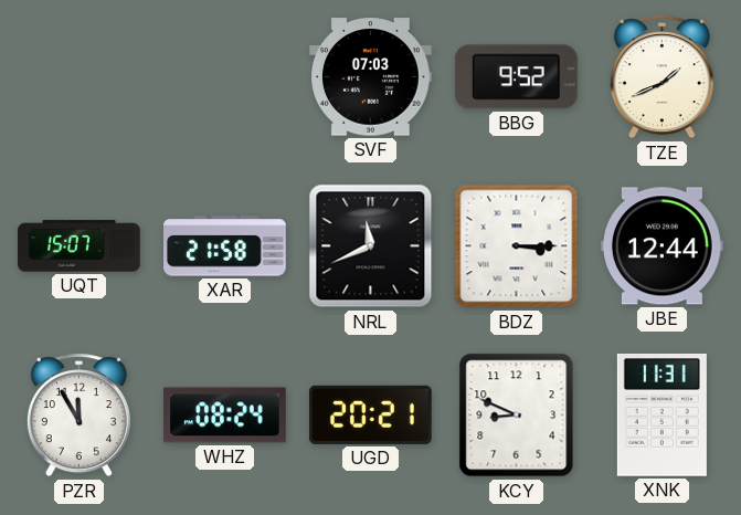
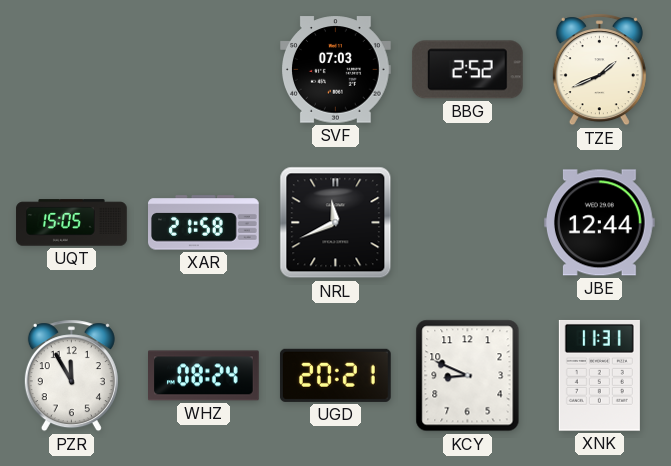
BBG: 9:52 -> 2:52 (467, 70)
UQT: 15:07 -> 15:05 (72, 223)
BDZ: 3:15 -> none (517, 246)
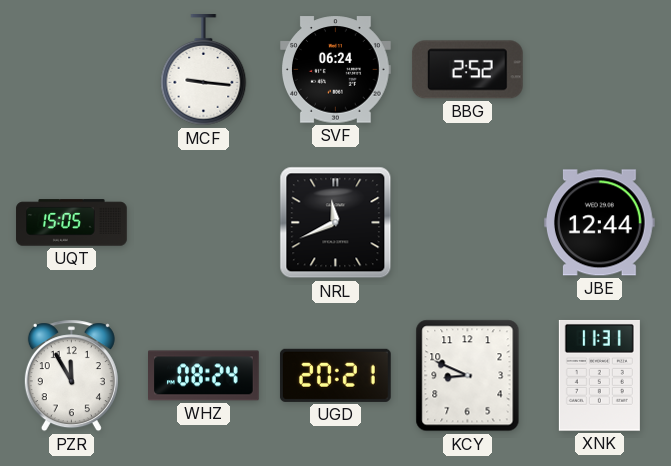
MCF: none -> 9:16 (204, 71)
SVF: 07:03 -> 06:24 (336, 70)
TZE: 1:41 -> none (599, 70)
XAR: 21:58 -> none (204, 223)
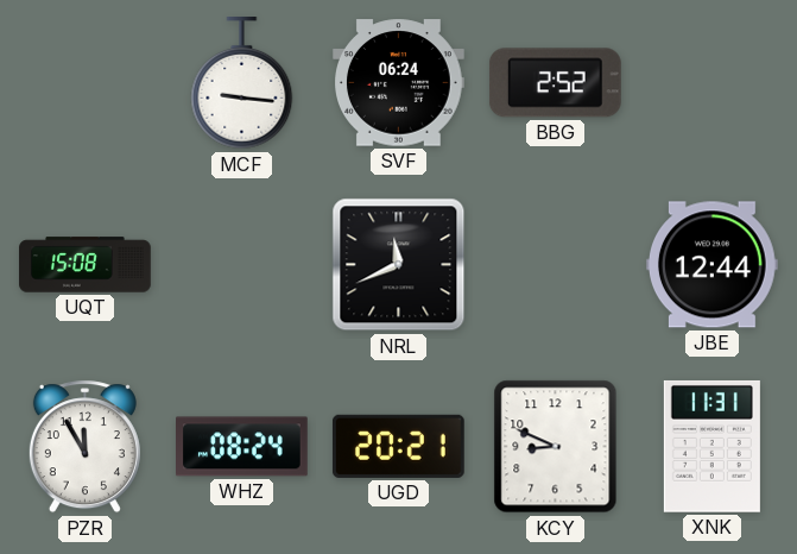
UQT: 15:05 -> 15:08 (86, 265)
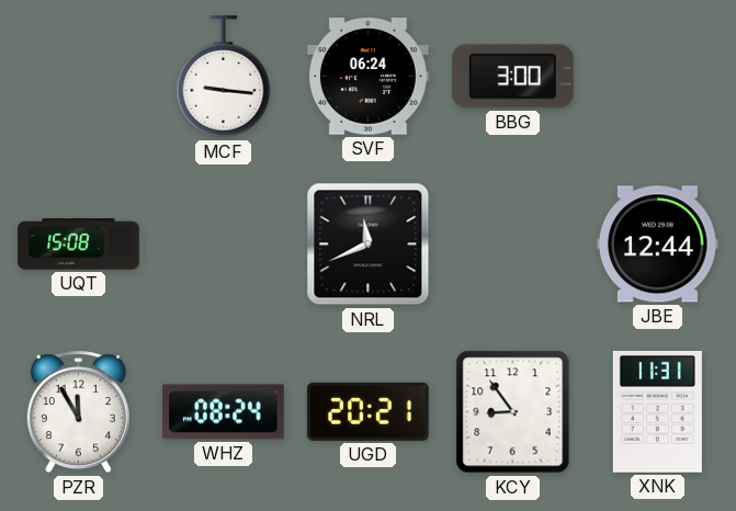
BBG: 2:52 -> 3:00 (512, 77)
KCY: 8:49 -> 8:54 (513, 412)
